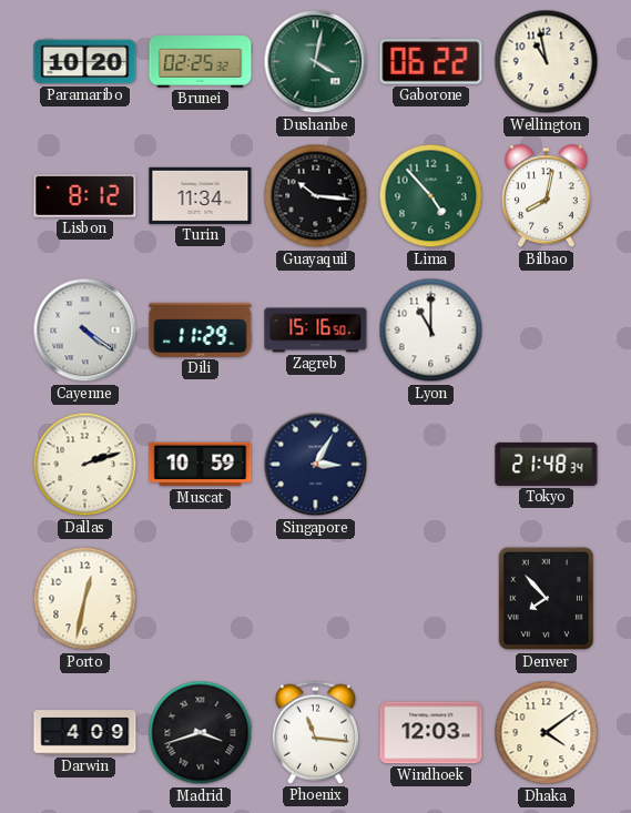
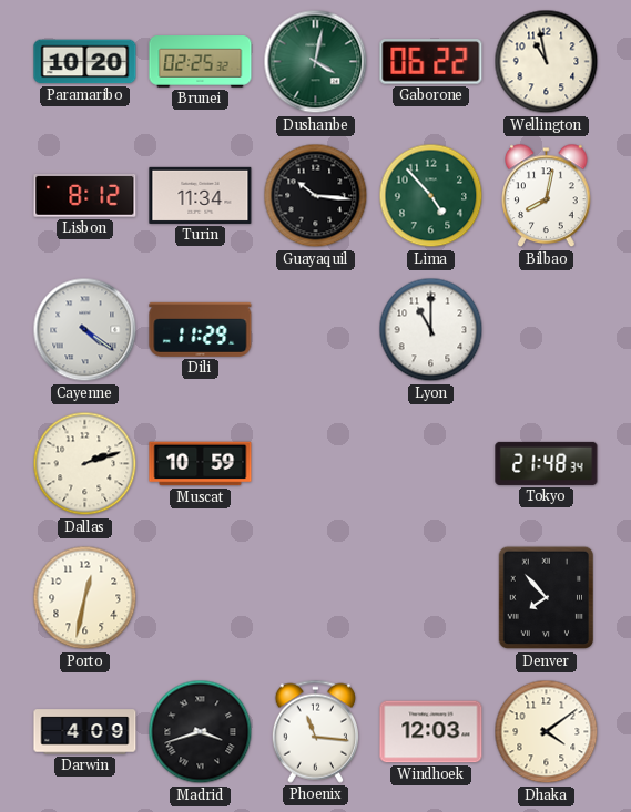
Zagreb: 15:16 -> none (316, 331)
Singapore: 3:05 -> none (316, 465)
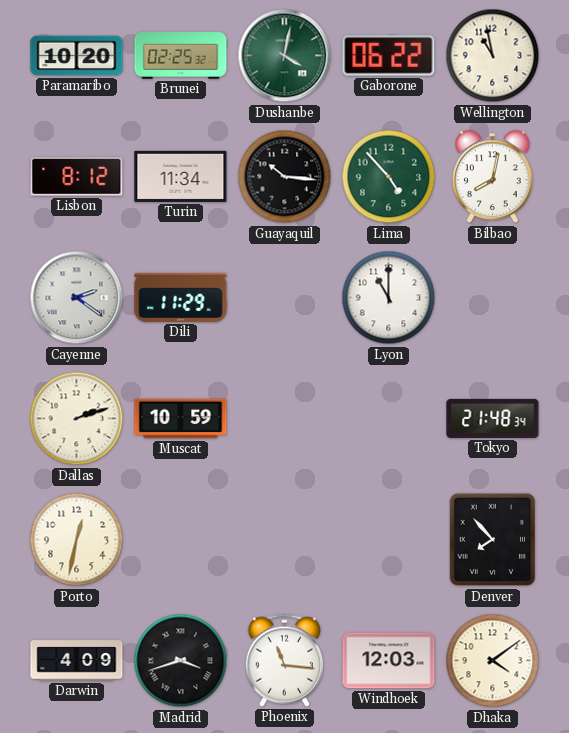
Cayenne: 4:21 -> 2:21 (77, 298)
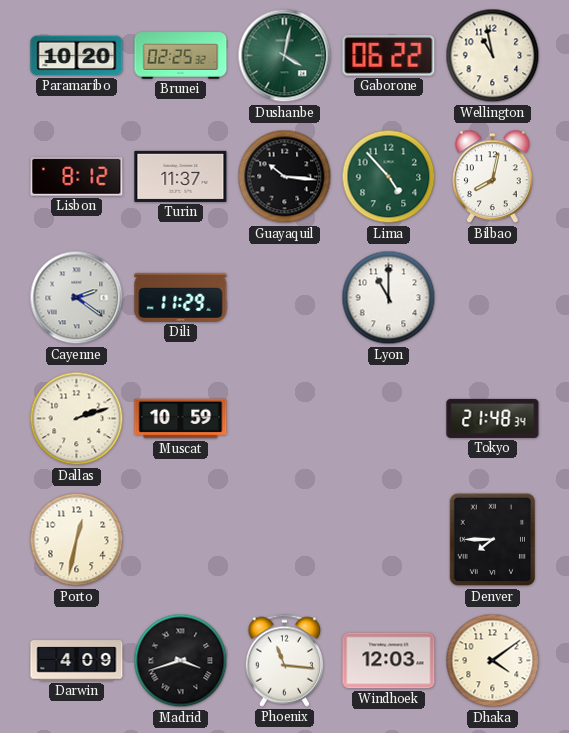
Turin: 11:34 -> 11:37 (181, 176)
Denver: 7:53 -> 7:45 (492, 540)
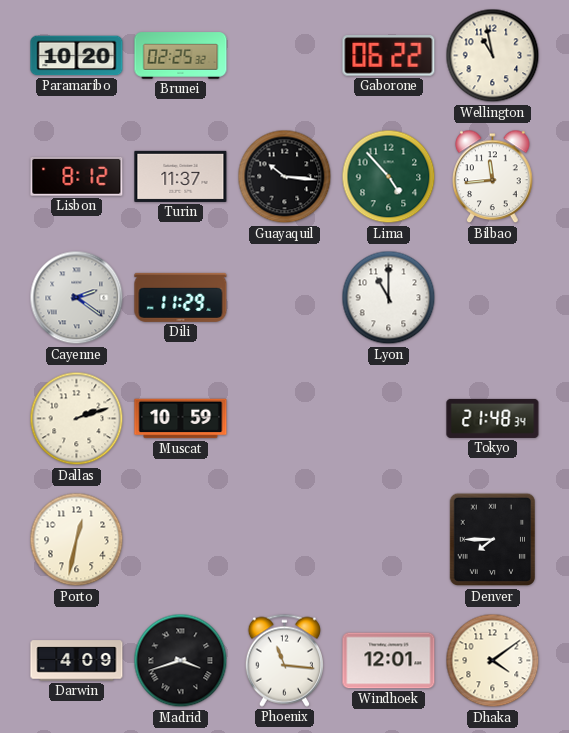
Dushanbe: 4:02 -> none (285, 56)
Bilbao: 8:02 -> 11:44 (493, 177)
Windhoek: 12:03 -> 12:01 (389, 661)
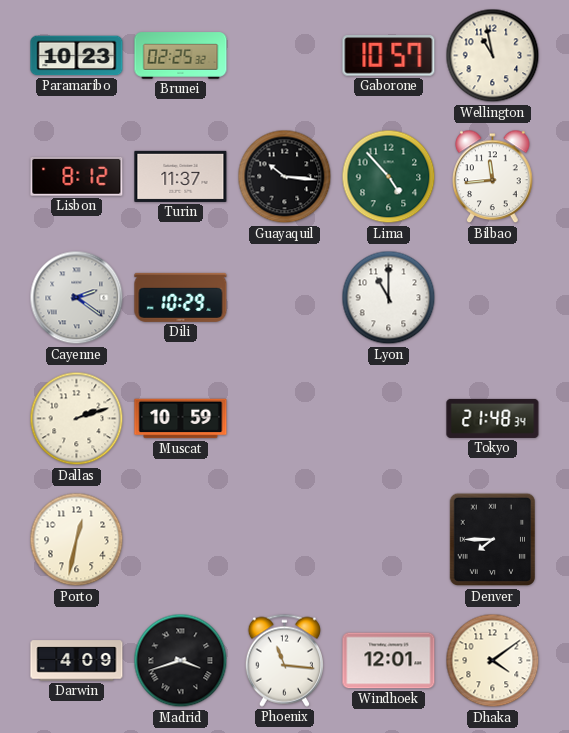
Paramaribo: 10:20 -> 10:23 (77, 56)
Gaborone: 06:22 -> 10:57 (389, 56)
Dili: 11:29 -> 10:29 (181, 297)
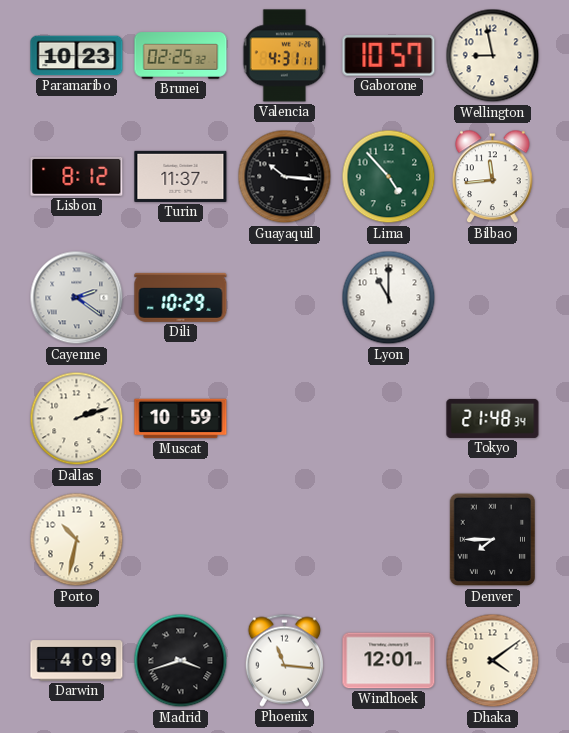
Valencia: none -> 4:31 (285, 56)
Wellington: 10:58 -> 8:58 (493, 56)
Porto: 12:32 -> 10:32 (77, 540)
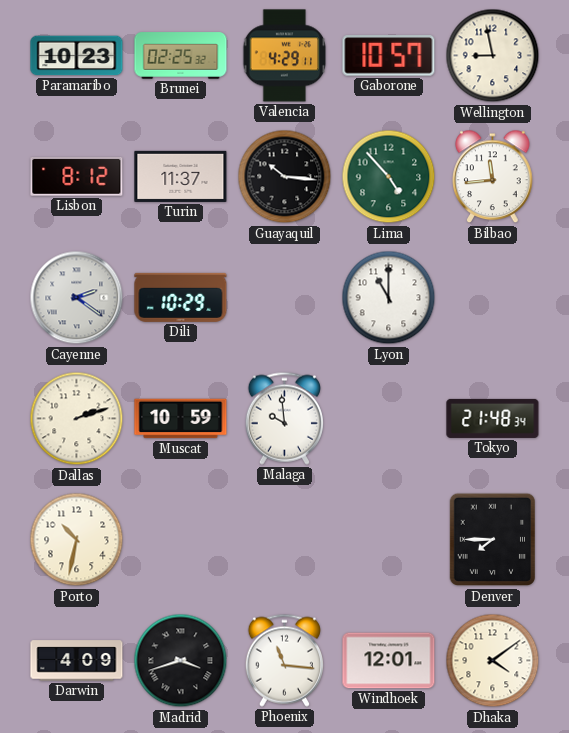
Valencia: 4:31 -> 4:29 (285, 56)
Malaga: none -> 9:59 (284, 418)
